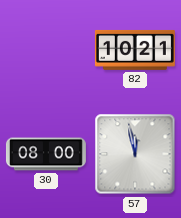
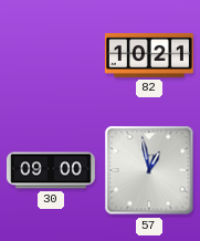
30: 08:00 -> 09:00 (51, 170)
57: 11:58 -> 12:58 (149, 170)
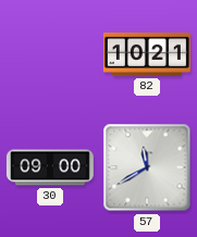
57: 12:58 -> 11:40 (147, 167)
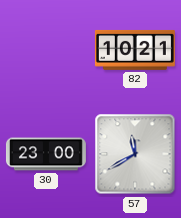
30: 09:00 -> 23:00 (46, 154)
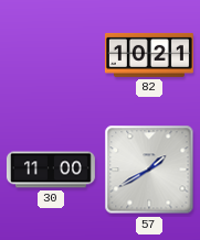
30: 23:00 -> 11:00 (51, 170)
57: 11:40 -> 1:40 (149, 170)
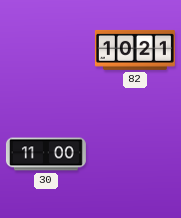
57: 1:40 -> none (149, 170)
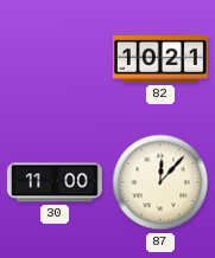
87: none -> 12:07 (160, 182)
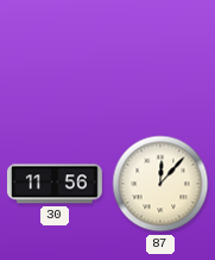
82: 10:21 -> none (160, 59)
30: 11:00 -> 11:56 (55, 184)
